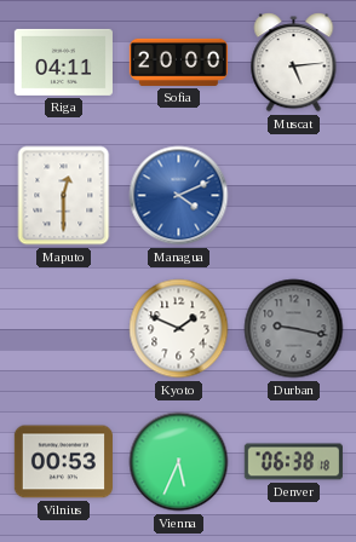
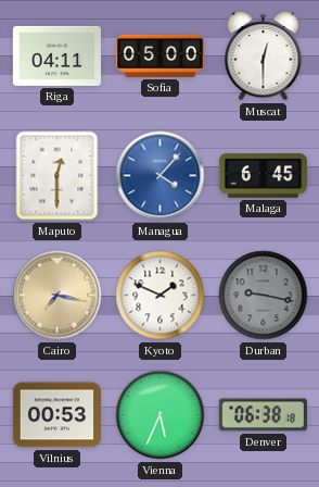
Sofia: 20:00 -> 05:00 (159, 55)
Muscat: 5:14 -> 12:30 (264, 57)
Managua: 4:11 -> 4:07 (161, 176)
Malaga: none -> 6:45 (263, 176)
Cairo: none -> 7:17 (58, 296)
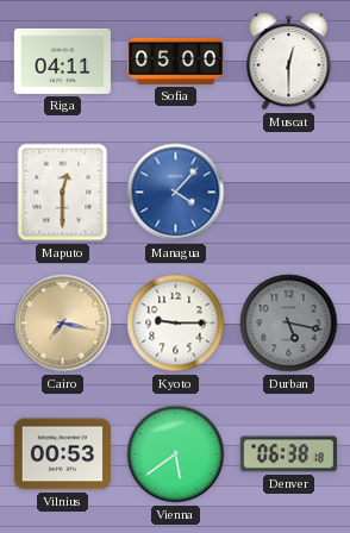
Malaga: 6:45 -> none (263, 176)
Kyoto: 1:49 -> 9:15 (176, 324)
Durban: 9:17 -> 5:17 (289, 324)
Vienna: 5:34 -> 5:39 (176, 454)
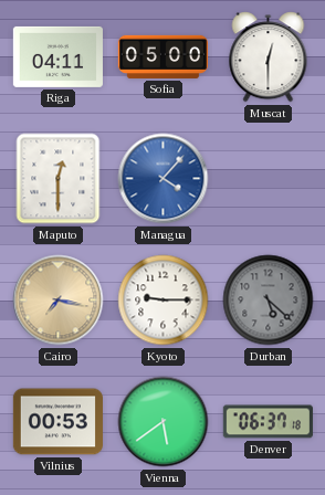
Durban: 5:17 -> 5:22 (269, 301)
Denver: 06:38 -> 06:37 (268, 422)
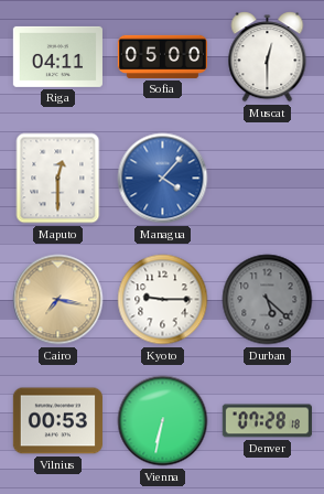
Vienna: 5:39 -> 6:32 (163, 421)
Denver: 06:37 -> 07:28 (267, 421)
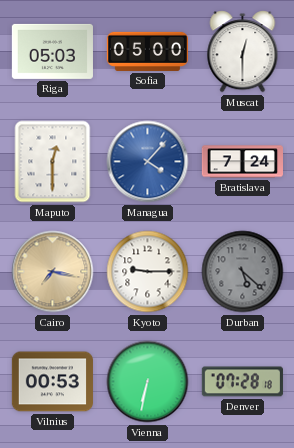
Riga: 04:11 -> 05:03 (52, 51)
Bratislava: none -> 7:24 (242, 162)
